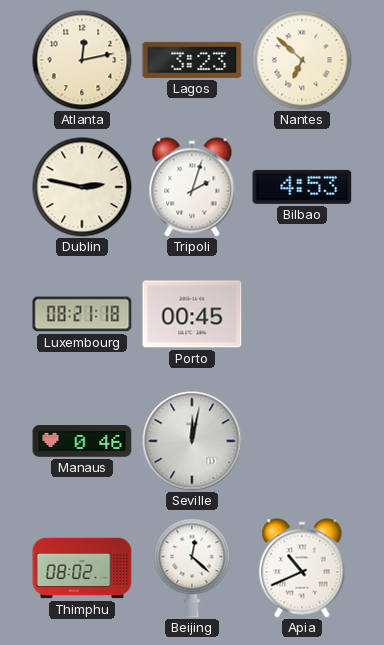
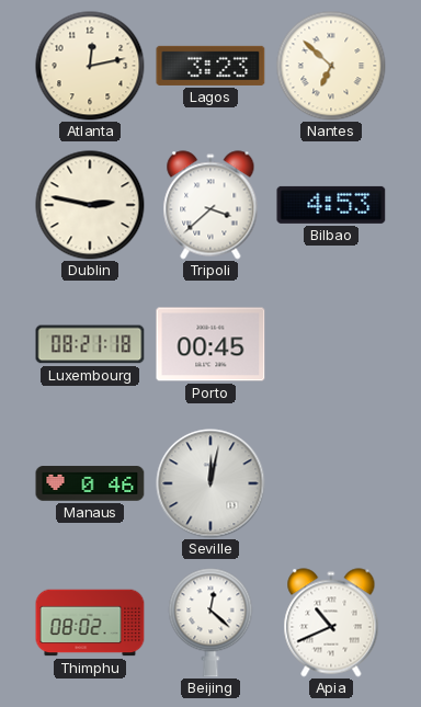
Tripoli: 2:03 -> 3:38 (210, 205)
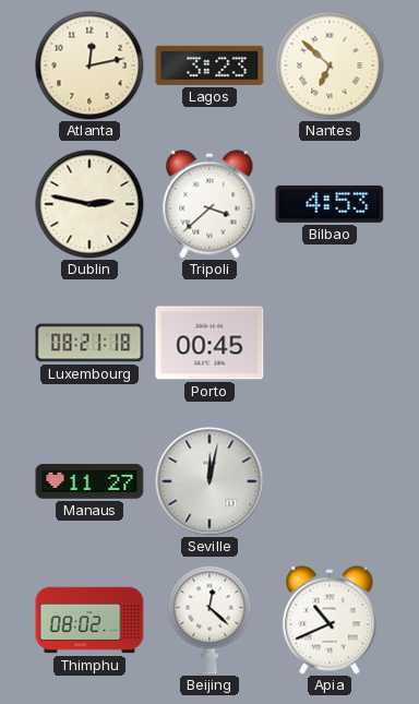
Manaus: 0:46 -> 11:27 (89, 481)
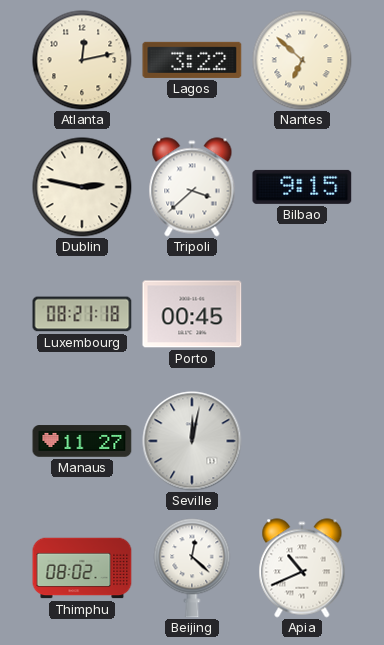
Lagos: 3:23 -> 3:22 (192, 60)
Bilbao: 4:53 -> 9:15 (302, 187)
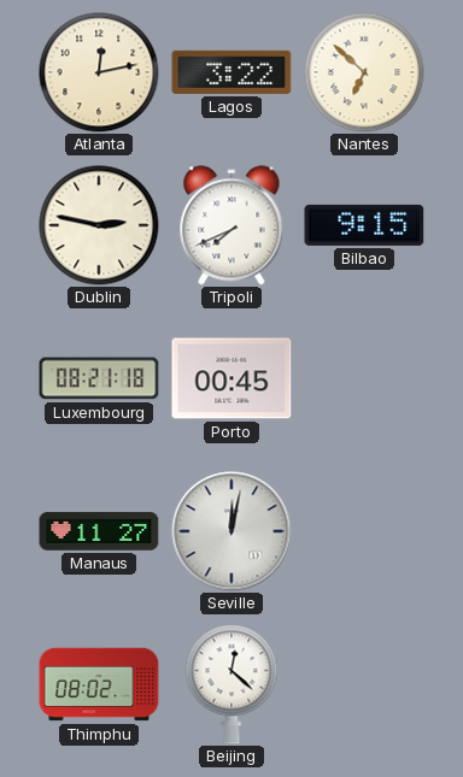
Tripoli: 3:38 -> 7:41 (231, 225)
Apia: 10:41 -> none (302, 568)
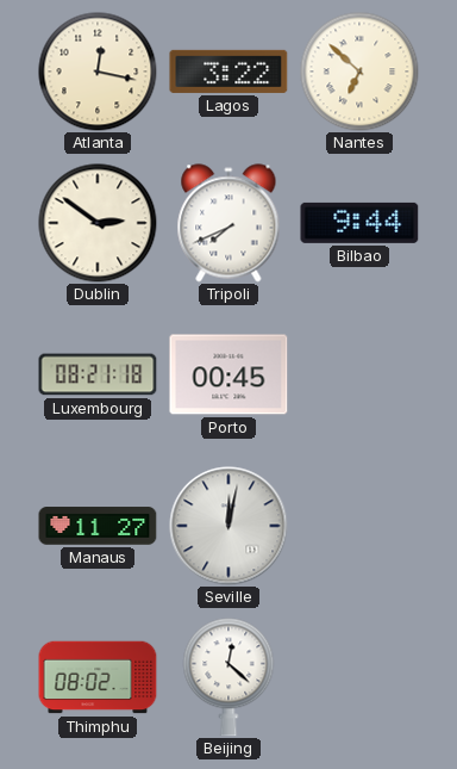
Atlanta: 12:13 -> 12:17 (98, 72)
Dublin: 2:47 -> 2:51 (98, 223)
Bilbao: 9:15 -> 9:44 (359, 223)
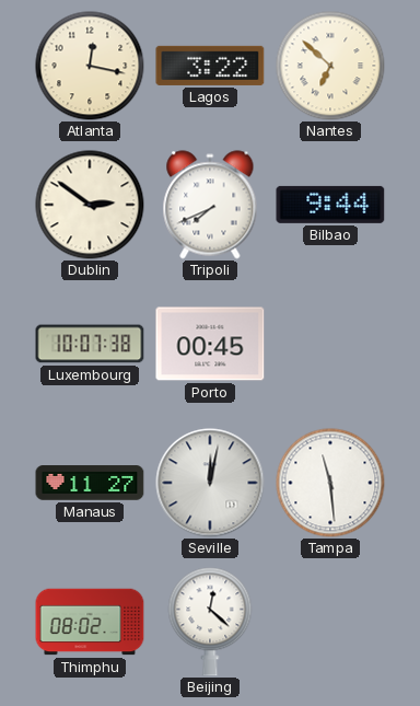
Luxembourg: 08:21 -> 10:07 (90, 344)
Tampa: none -> 11:29 (330, 483)
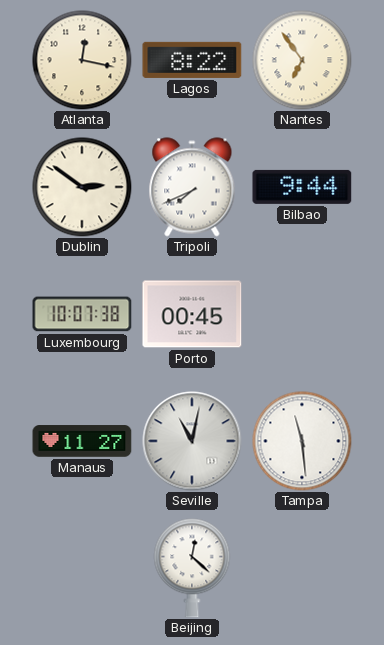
Lagos: 3:22 -> 8:22 (192, 60)
Nantes: 6:52 -> 6:54 (302, 60)
Seville: 12:02 -> 11:02 (192, 441)
Thimphu: 08:02 -> none (90, 622)
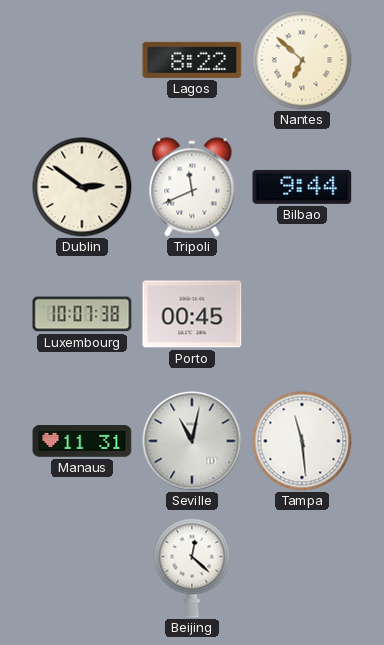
Atlanta: 12:17 -> none (82, 60)
Nantes: 6:54 -> 6:52 (302, 60)
Tripoli: 7:41 -> 11:41 (192, 187)
Manaus: 11:27 -> 11:31 (82, 441)
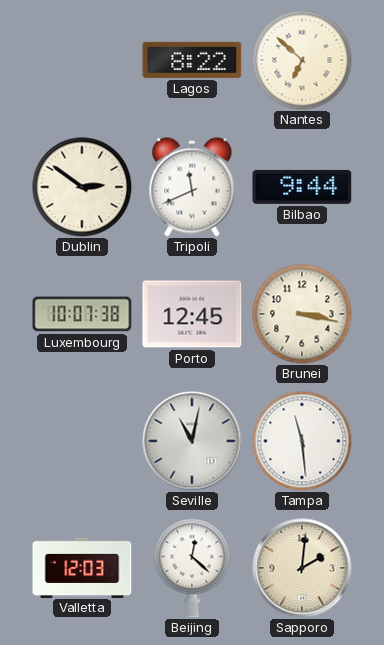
Porto: 00:45 -> 12:45 (192, 314)
Brunei: none -> 3:17 (302, 314)
Manaus: 11:31 -> none (82, 441)
Valletta: none -> 12:03 (82, 567)
Sapporo: none -> 2:01 (302, 568)
